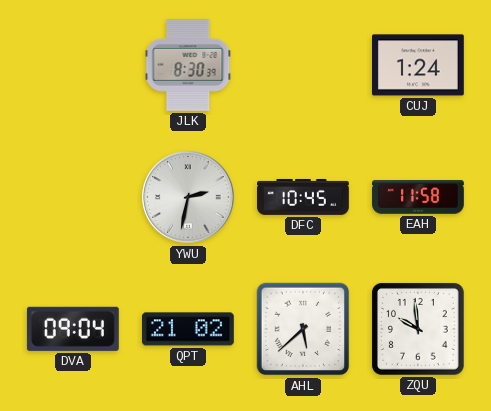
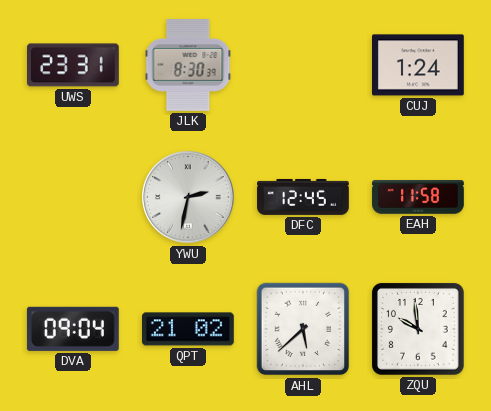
UWS: none -> 23:31 (74, 65)
DFC: 10:45 -> 12:45 (303, 197)
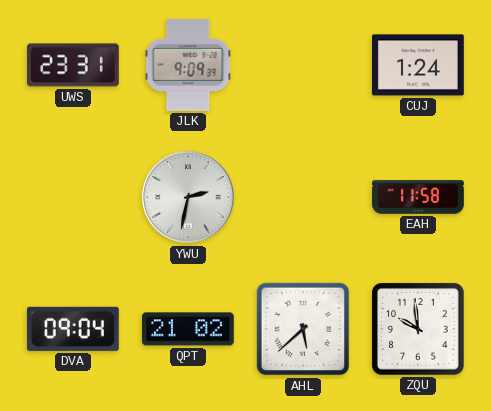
JLK: 8:30 -> 9:09 (188, 66)
DFC: 12:45 -> none (303, 197)
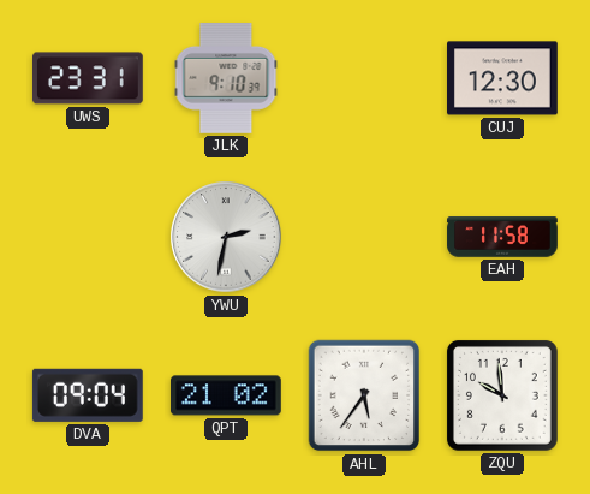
JLK: 9:09 -> 9:10 (226, 79)
CUJ: 1:24 -> 12:30 (503, 78)
AHL: 5:38 -> 5:36 (364, 395)
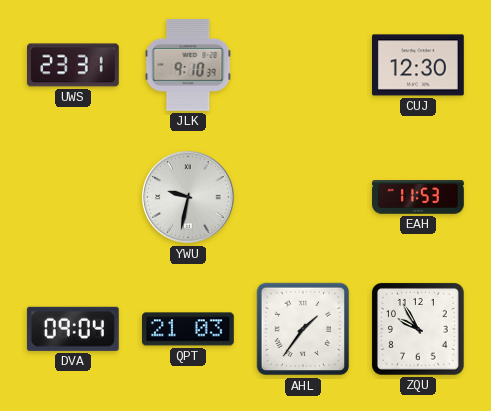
YWU: 2:32 -> 9:32 (188, 197)
EAH: 11:58 -> 11:53 (418, 197)
QPT: 21:02 -> 21:03 (189, 329)
AHL: 5:36 -> 1:36 (303, 329)
ZQU: 9:59 -> 9:55 (418, 329)
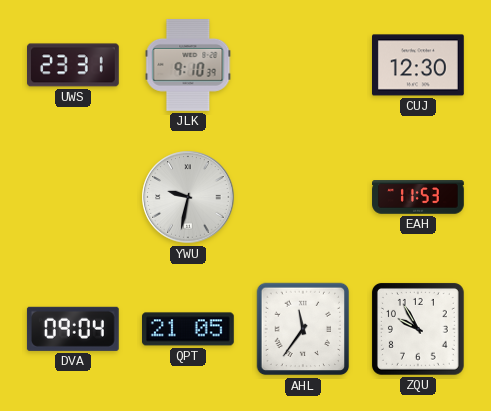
QPT: 21:03 -> 21:05 (189, 329)
AHL: 1:36 -> 11:36 (303, 329)
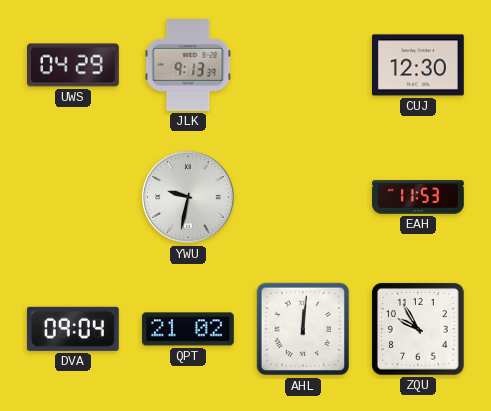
UWS: 23:31 -> 04:29 (74, 65)
JLK: 9:10 -> 9:13 (188, 66)
QPT: 21:05 -> 21:02 (189, 329)
AHL: 11:36 -> 12:01 (303, 329)
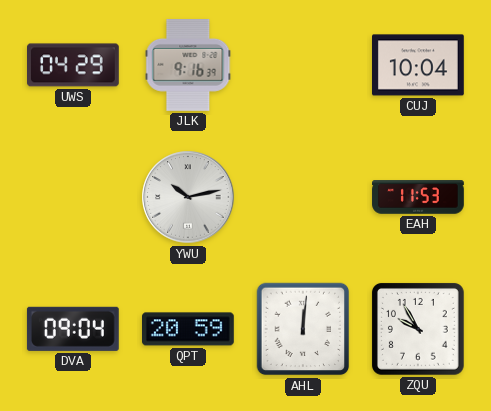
JLK: 9:13 -> 9:16 (188, 66)
CUJ: 12:30 -> 10:04 (419, 65)
YWU: 9:32 -> 10:13 (188, 197)
QPT: 21:02 -> 20:59 (189, 329)
